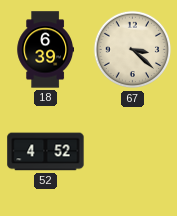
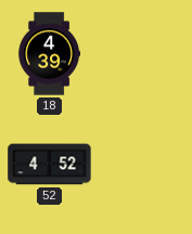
18: 6:39 -> 4:39 (49, 54)
67: 3:22 -> none (133, 50)
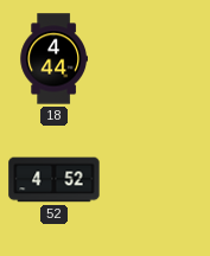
18: 4:39 -> 4:44 (53, 59)
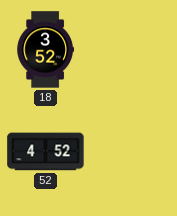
18: 4:44 -> 3:52 (45, 50)
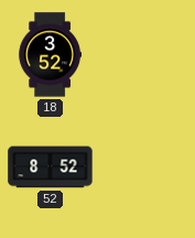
52: 4:52 -> 8:52 (51, 167)
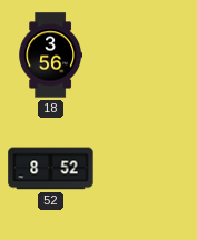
18: 3:52 -> 3:56 (50, 56)
